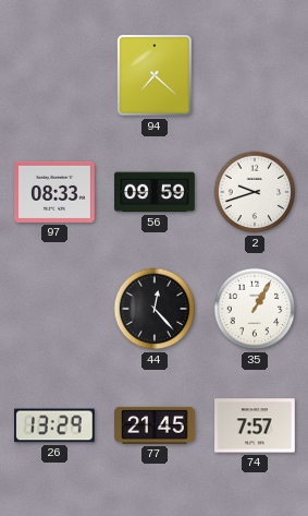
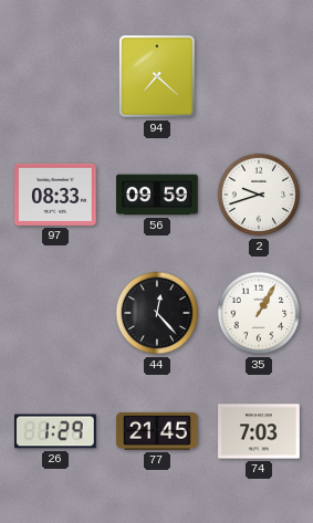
26: 13:29 -> 1:29 (56, 431)
74: 7:57 -> 7:03 (260, 431)
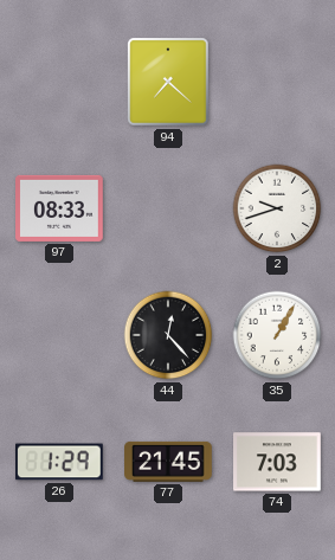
56: 09:59 -> none (157, 195)
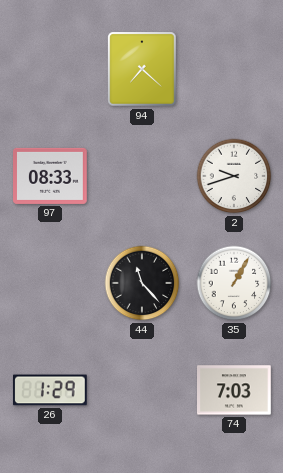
44: 12:23 -> 11:23 (142, 283)
77: 21:45 -> none (168, 462)
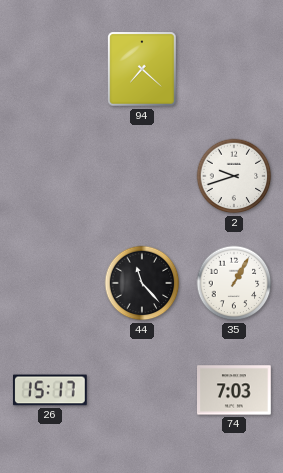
97: 08:33 -> none (51, 176)
26: 1:29 -> 15:17 (51, 390)
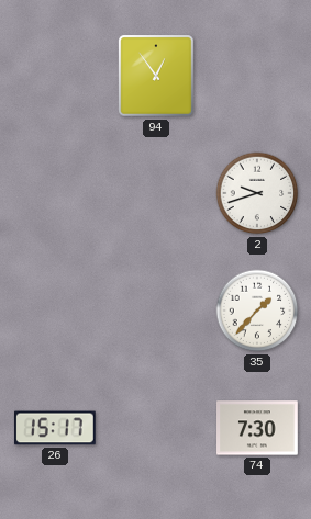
94: 7:22 -> 12:54 (156, 76)
44: 11:23 -> none (142, 283)
35: 1:05 -> 1:37 (257, 311)
74: 7:03 -> 7:30 (258, 428)
